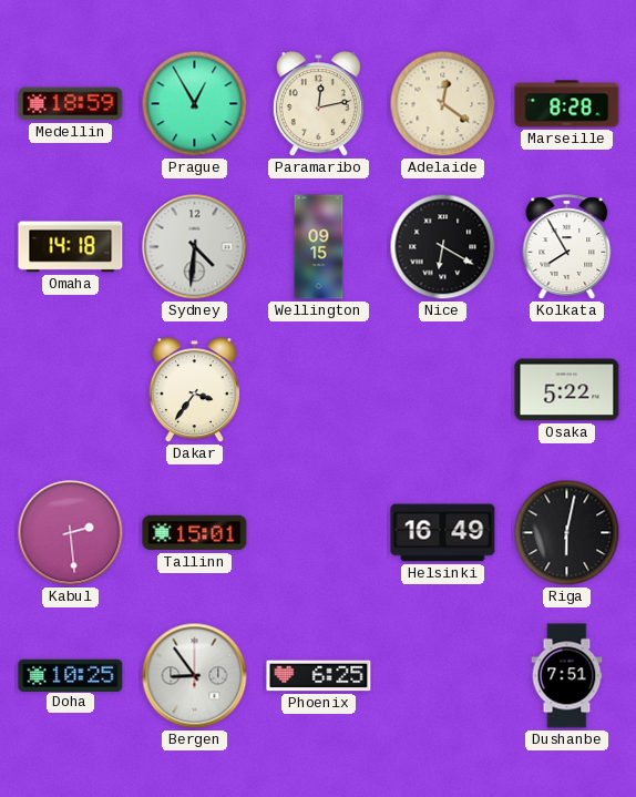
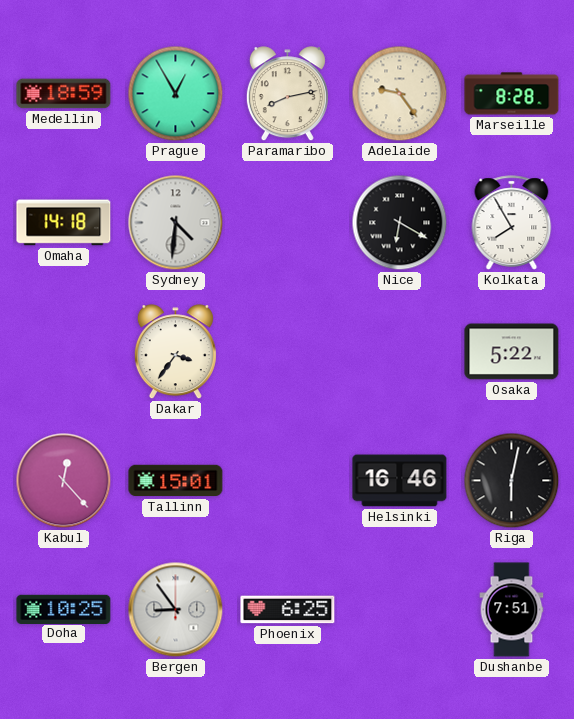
Paramaribo: 12:13 -> 8:13 (287, 94)
Adelaide: 12:21 -> 9:24 (400, 94)
Wellington: 09:15 -> none (319, 247)
Kabul: 2:29 -> 12:23 (64, 481)
Helsinki: 16:49 -> 16:46 (400, 481)
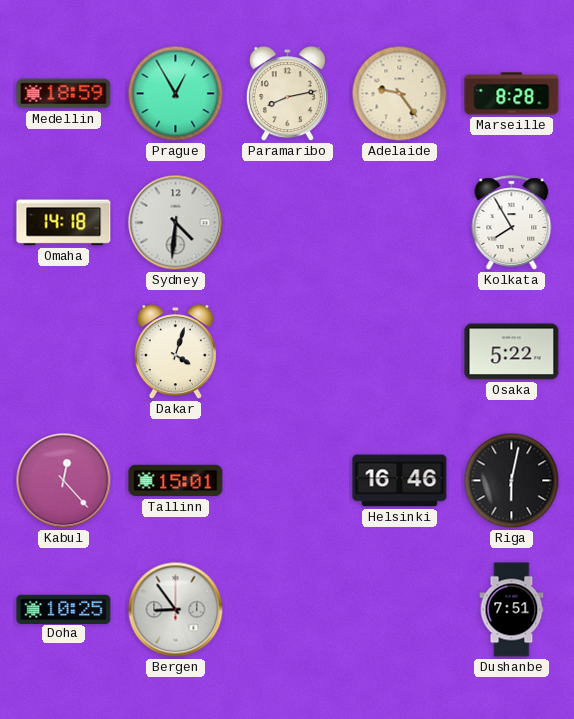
Nice: 6:20 -> none (400, 223)
Dakar: 3:36 -> 4:03 (175, 352)
Phoenix: 6:25 -> none (288, 610)
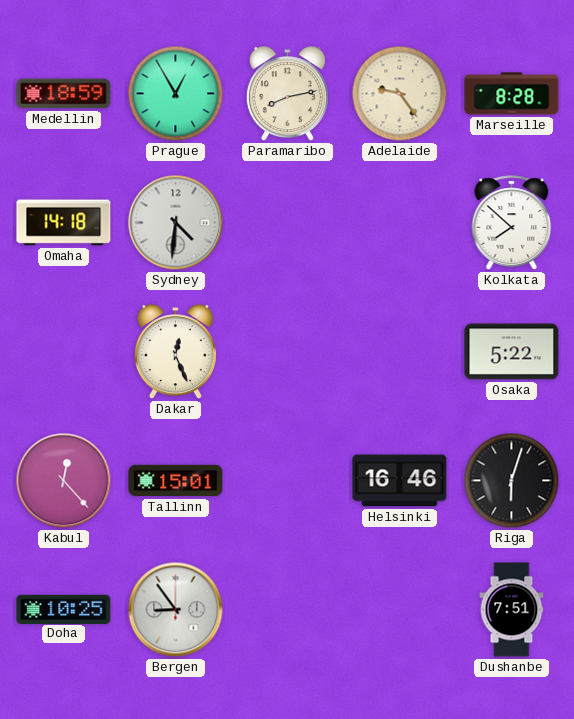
Kolkata: 7:55 -> 7:52 (512, 223)
Dakar: 4:03 -> 12:26 (175, 352)
Riga: 6:02 -> 6:03 (512, 481)
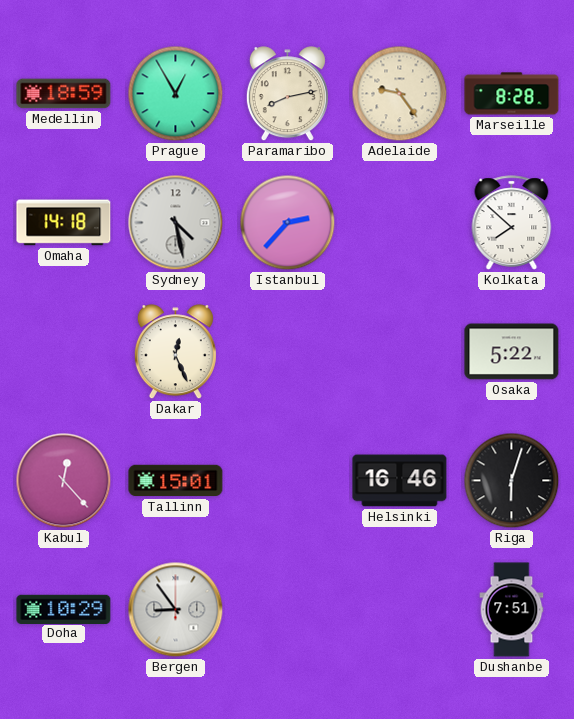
Sydney: 4:31 -> 4:28 (176, 223)
Istanbul: none -> 2:37 (288, 223)
Doha: 10:25 -> 10:29 (64, 609)
